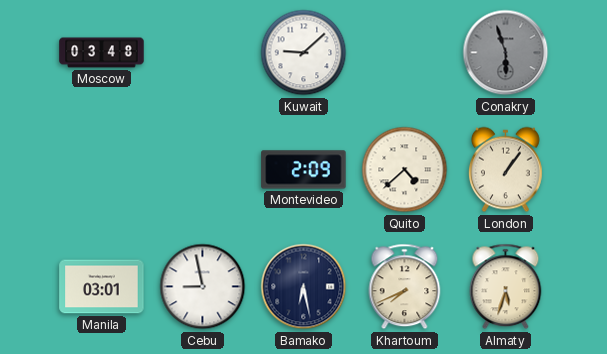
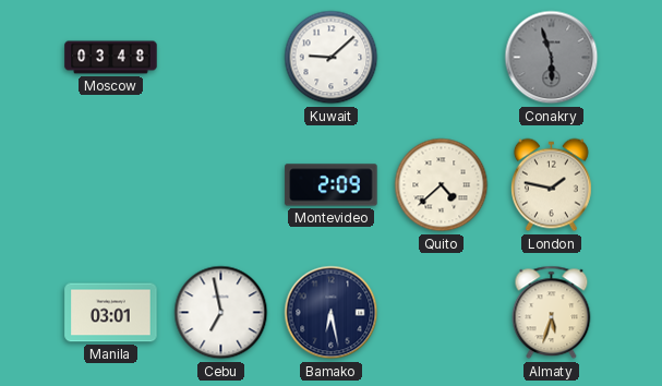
London: 1:06 -> 1:47 (551, 185)
Cebu: 8:58 -> 6:58 (221, 313)
Khartoum: 7:41 -> none (405, 287)
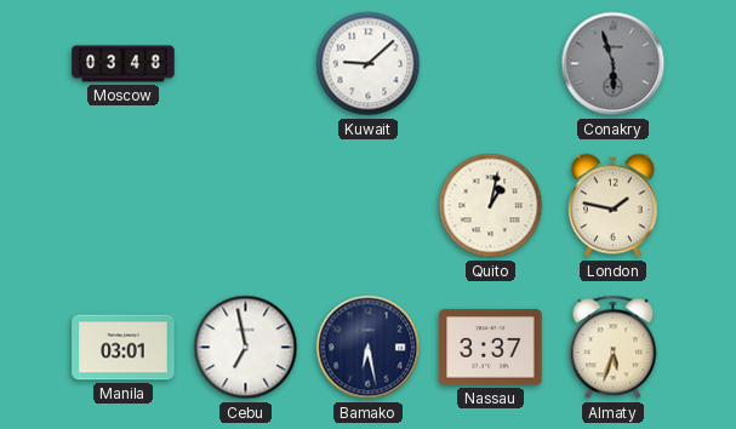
Montevideo: 2:09 -> none (332, 185)
Quito: 4:38 -> 1:02 (491, 206)
Nassau: none -> 3:37 (491, 348)
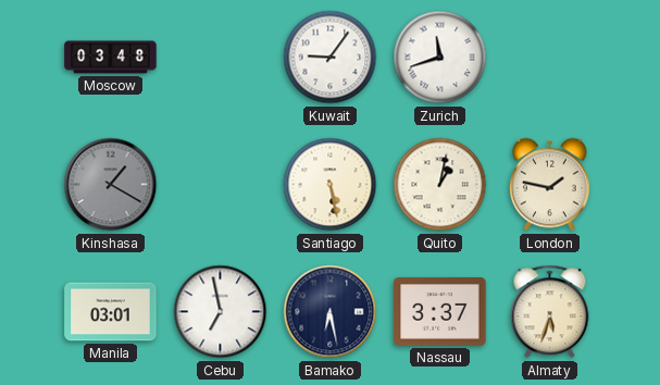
Kuwait: 9:08 -> 9:06 (331, 58)
Zurich: none -> 11:42 (440, 58)
Conakry: 5:57 -> none (614, 64)
Kinshasa: none -> 1:20 (111, 185)
Santiago: none -> 5:28 (331, 185)
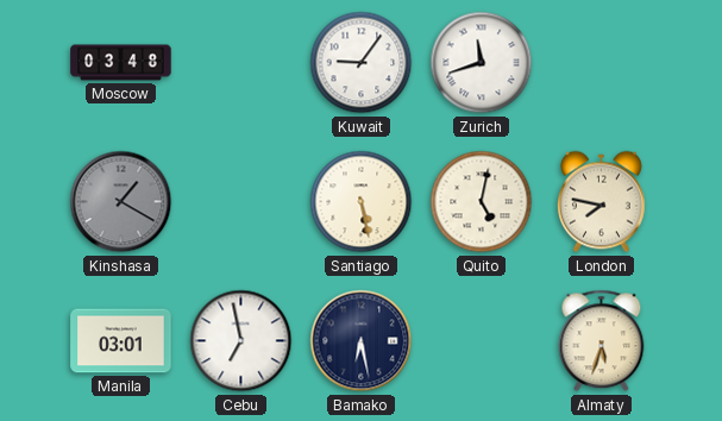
Quito: 1:02 -> 5:02 (482, 202)
London: 1:47 -> 7:47 (601, 202)
Nassau: 3:37 -> none (440, 312)
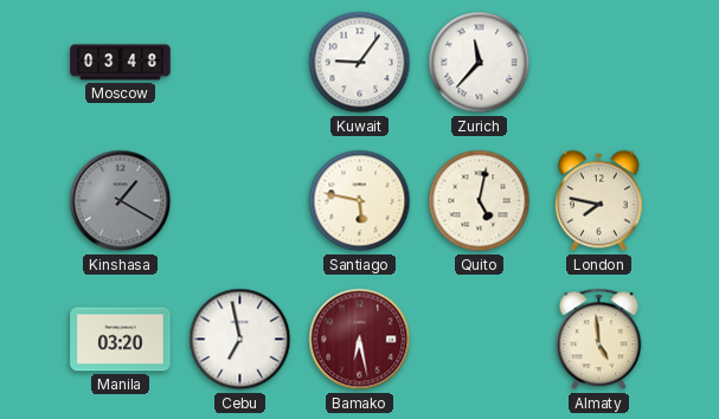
Zurich: 11:42 -> 11:37 (480, 63)
Santiago: 5:28 -> 5:47 (360, 201)
Manila: 03:01 -> 03:20 (121, 340)
Bamako dial: navy -> burgundy (360, 340)
Almaty: 5:33 -> 4:59 (599, 340)
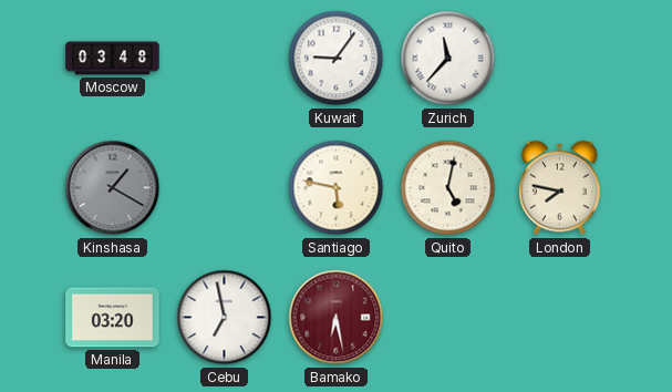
Almaty: 4:59 -> none (599, 340)
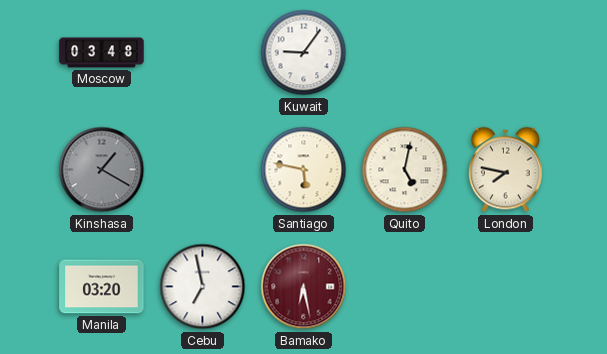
Zurich: 11:37 -> none (448, 59)
